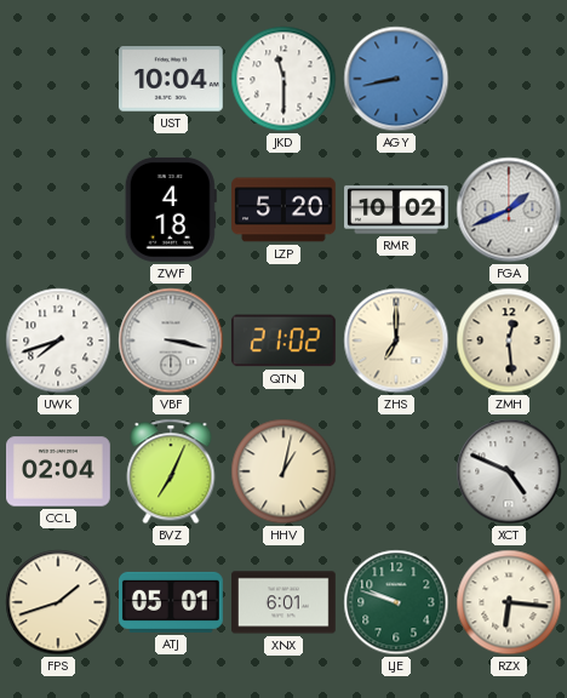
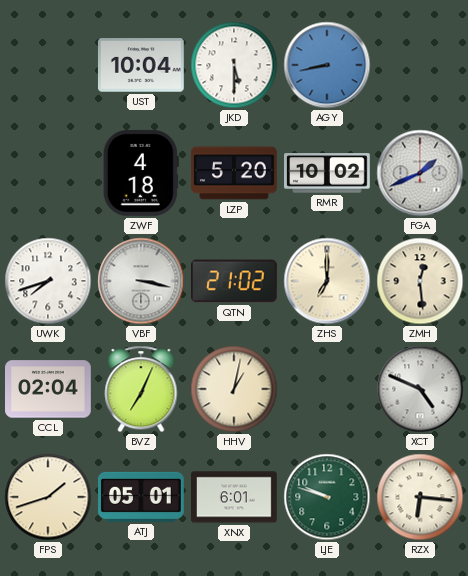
JKD: 11:30 -> 5:30 (234, 65)
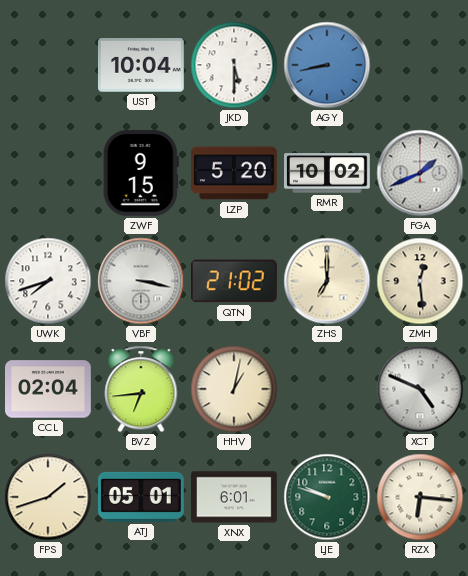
ZWF: 4:18 -> 9:15 (141, 173)
BVZ: 7:04 -> 6:44 (141, 389)
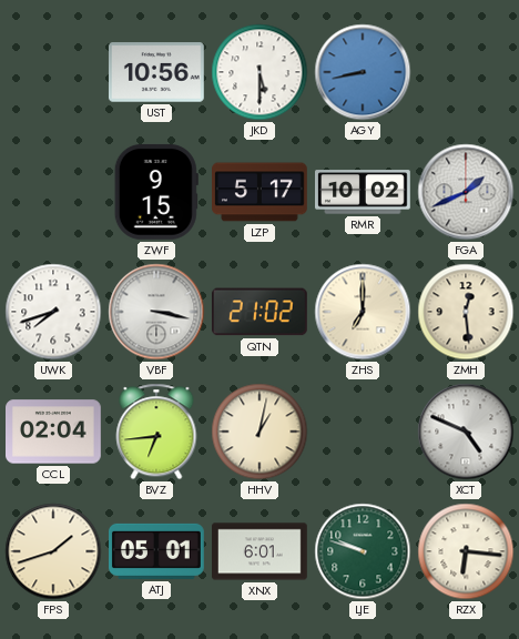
UST: 10:04 -> 10:56 (156, 72)
LZP: 5:20 -> 5:17 (261, 192)
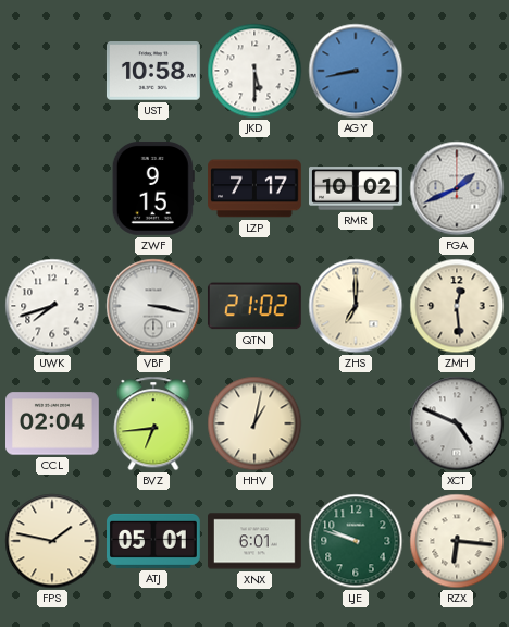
UST: 10:56 -> 10:58 (153, 71)
LZP: 5:17 -> 7:17 (256, 188)
FPS: 1:42 -> 1:47 (52, 541)
